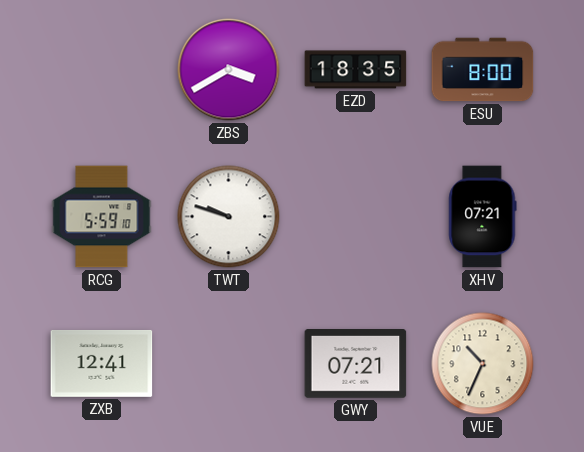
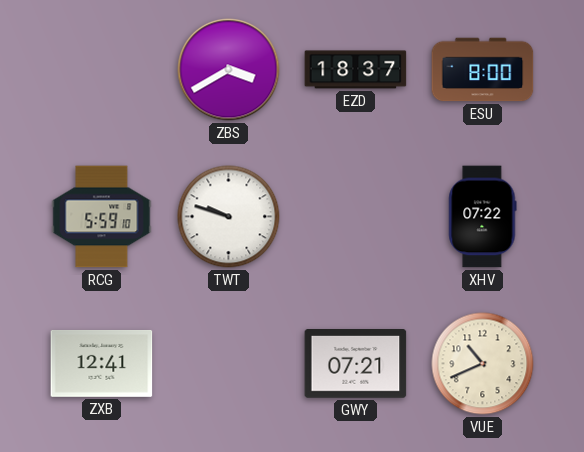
EZD: 18:35 -> 18:37 (356, 70)
XHV: 07:21 -> 07:22 (483, 217)
VUE: 10:34 -> 10:41 (483, 364)
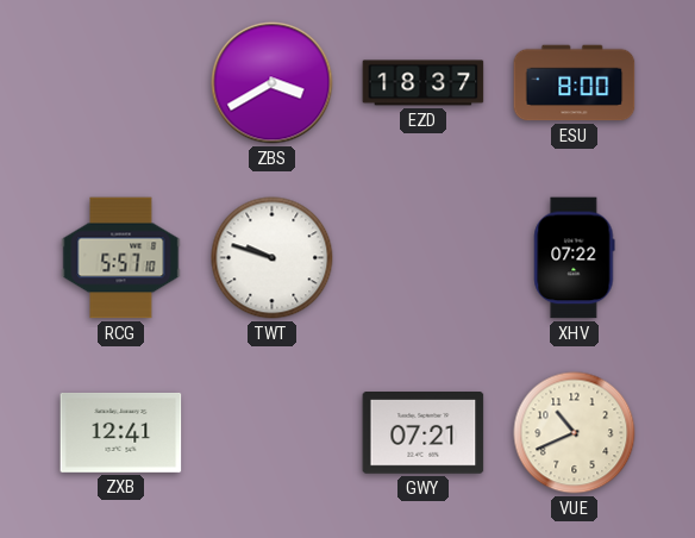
RCG: 5:59 -> 5:57 (121, 258)
